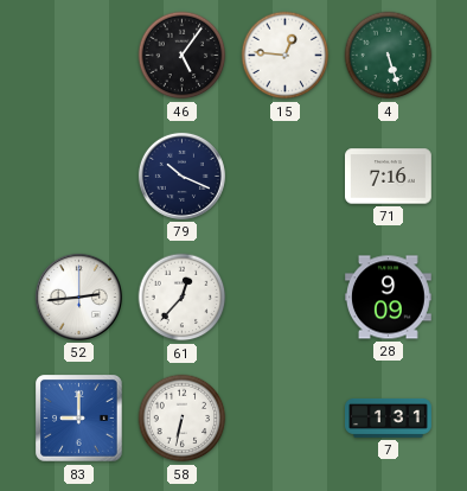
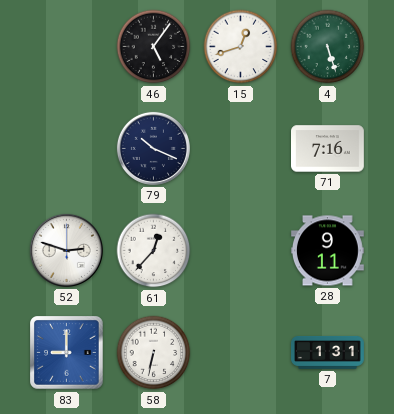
15: 12:46 -> 12:42 (241, 47)
52: 2:44 -> 2:48 (66, 250)
28: 9:09 -> 9:11 (328, 251)
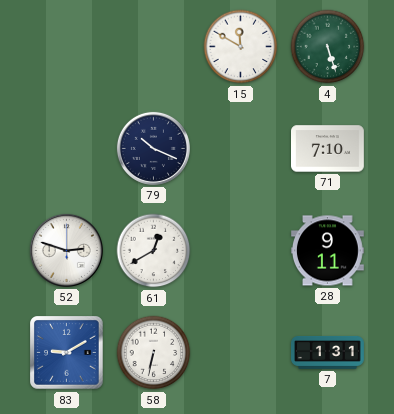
46: 5:06 -> none (154, 47)
15: 12:42 -> 11:50 (241, 47)
71: 7:16 -> 7:10 (328, 149)
61: 12:37 -> 12:40 (154, 251)
83: 9:00 -> 9:10 (67, 353)
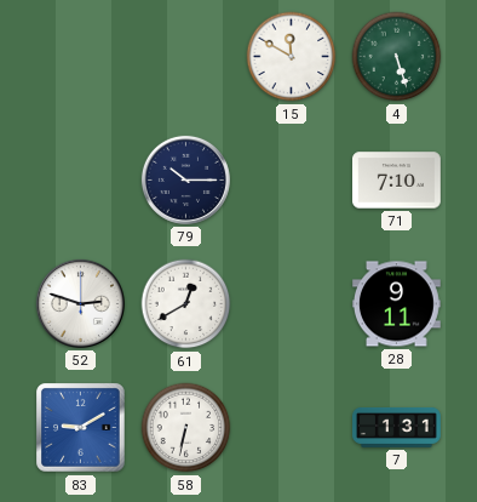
79: 10:19 -> 10:15 (185, 179)
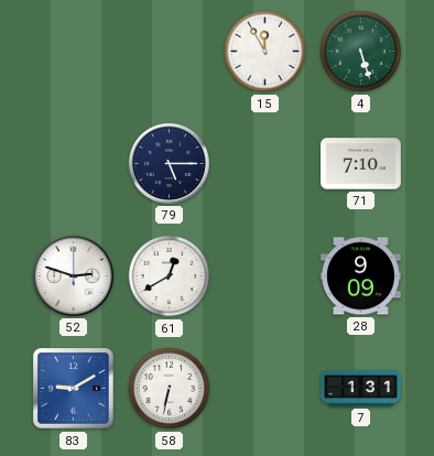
15: 11:50 -> 11:55 (265, 52)
79: 10:15 -> 5:15 (169, 163)
28: 9:11 -> 9:09 (361, 276)
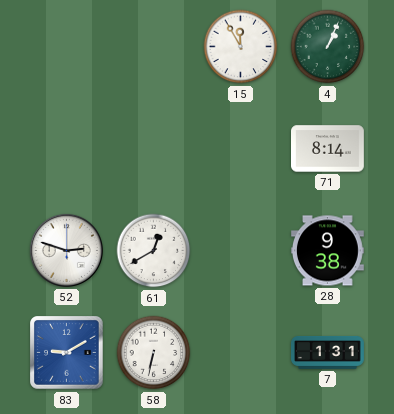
4: 5:27 -> 1:04 (328, 47)
79: 5:15 -> none (169, 163)
71: 7:10 -> 8:14 (328, 149)
28: 9:09 -> 9:38 (328, 251)
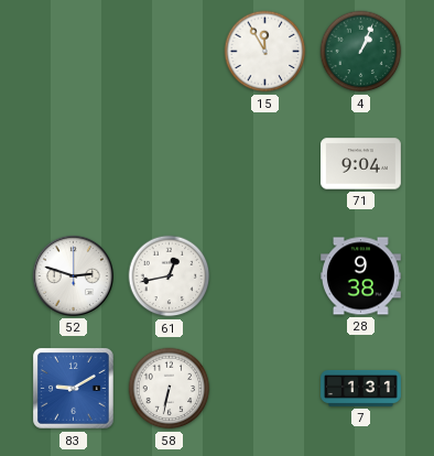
71: 8:14 -> 9:04 (361, 164)
61: 12:40 -> 12:43 (170, 276)
